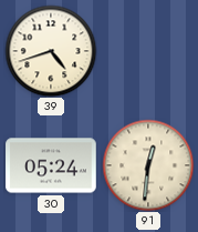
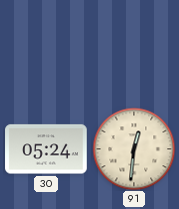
39: 4:42 -> none (51, 51)
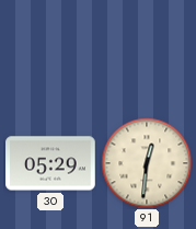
30: 05:24 -> 05:29 (50, 163)
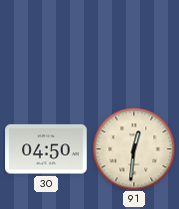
30: 05:29 -> 04:50 (46, 149)
